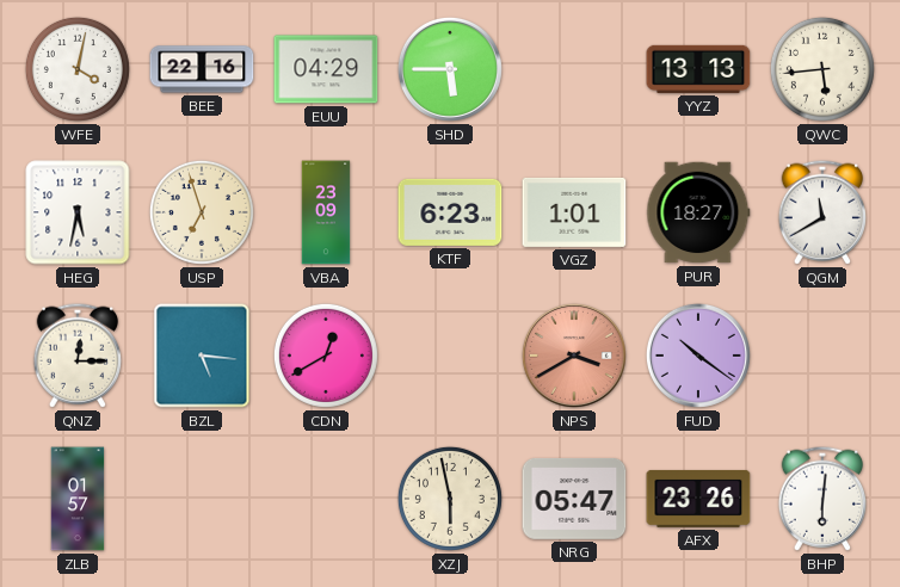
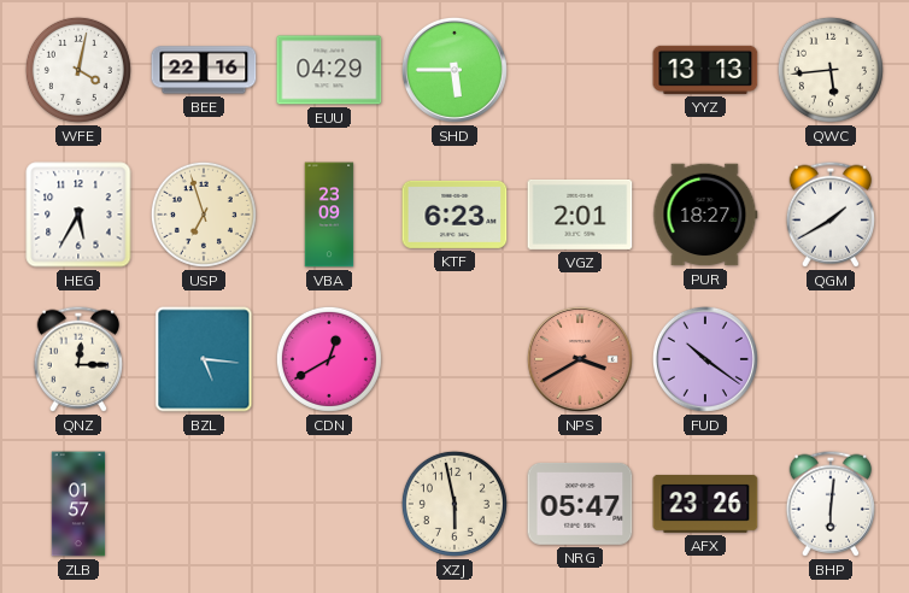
HEG: 5:32 -> 5:35 (78, 215)
VGZ: 1:01 -> 2:01 (580, 215)
QGM: 11:40 -> 1:40 (829, 215)
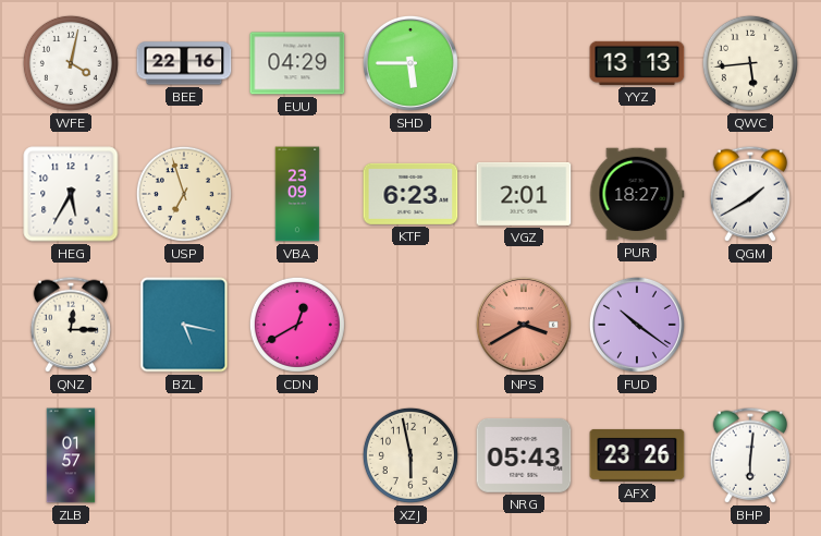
BZL: 5:16 -> 5:17 (184, 325)
NRG: 05:47 -> 05:43 (524, 455)
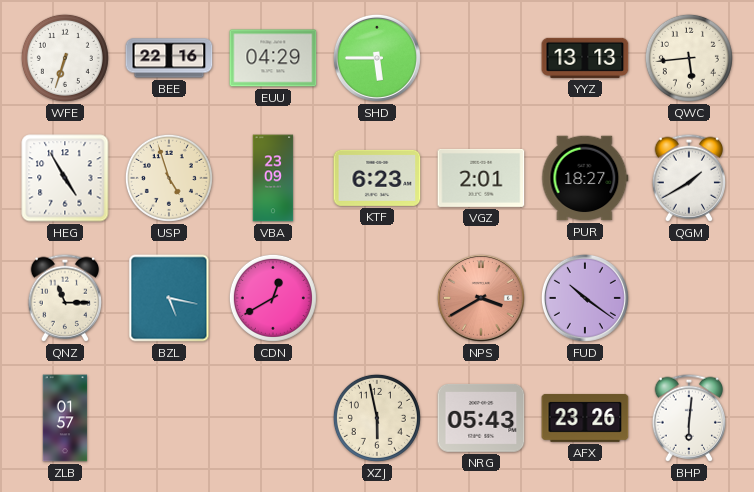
WFE: 4:02 -> 6:33 (65, 58)
HEG: 5:35 -> 4:55 (65, 178)
USP: 6:57 -> 4:57 (169, 178)
QNZ: 12:15 -> 11:15 (64, 298)
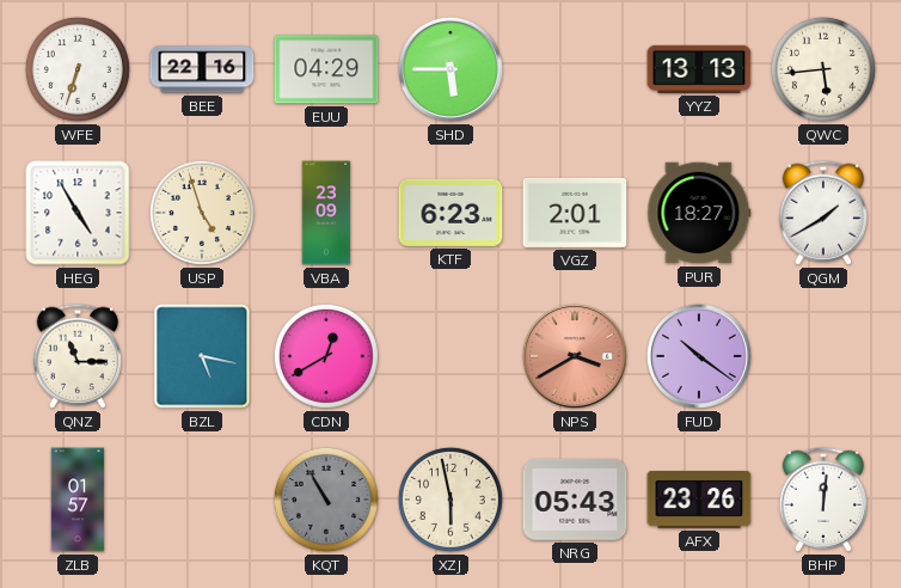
KQT: none -> 10:55 (326, 500)
BHP: 6:01 -> 12:01 (822, 500)
